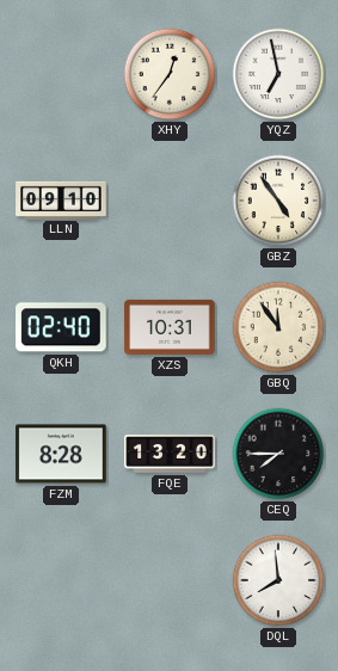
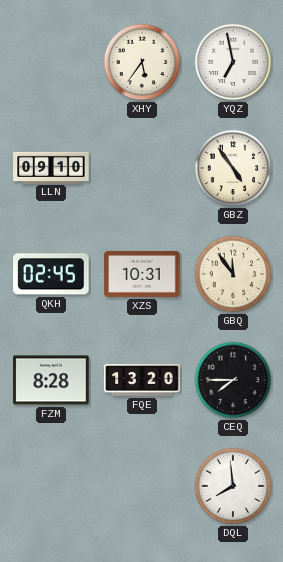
XHY: 12:36 -> 5:36 (142, 62)
QKH: 02:40 -> 02:45 (52, 274)
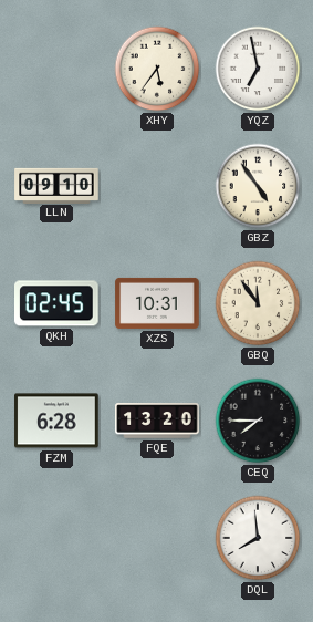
FZM: 8:28 -> 6:28 (56, 421)
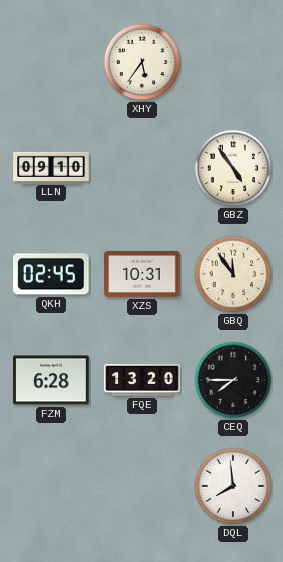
YQZ: 6:58 -> none (258, 69)
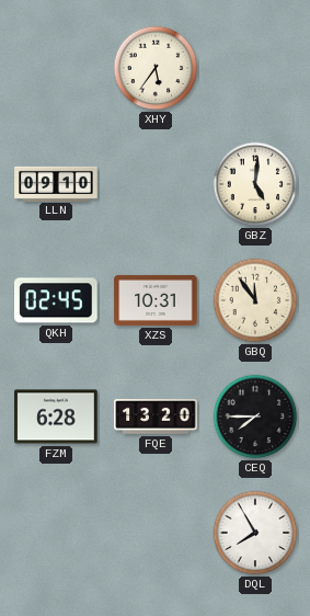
GBZ: 4:54 -> 5:01 (255, 184)
DQL: 7:59 -> 7:55 (255, 533)
